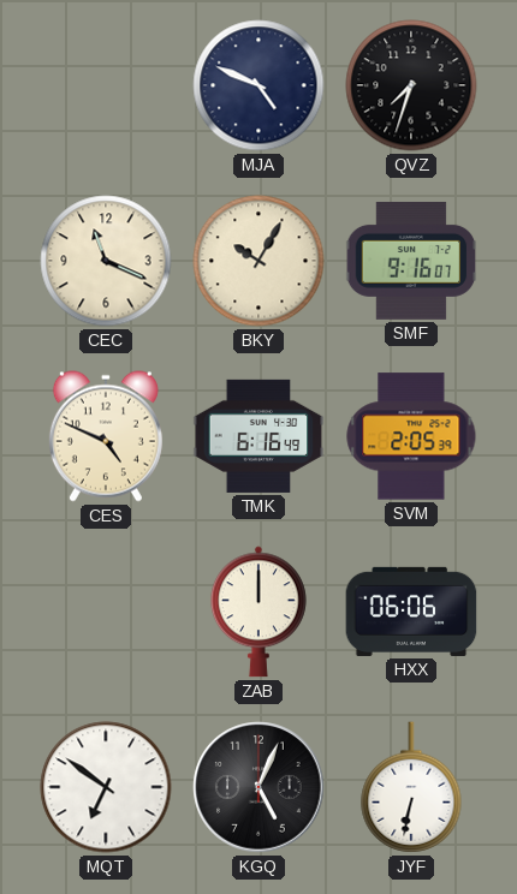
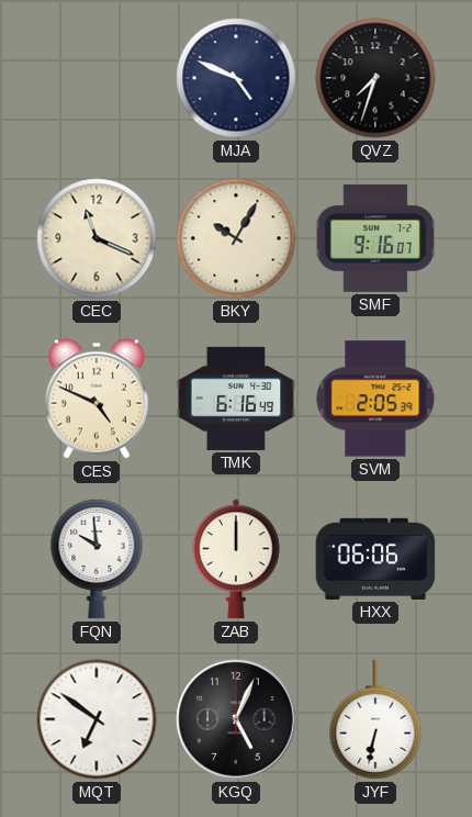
FQN: none -> 9:59 (97, 559)
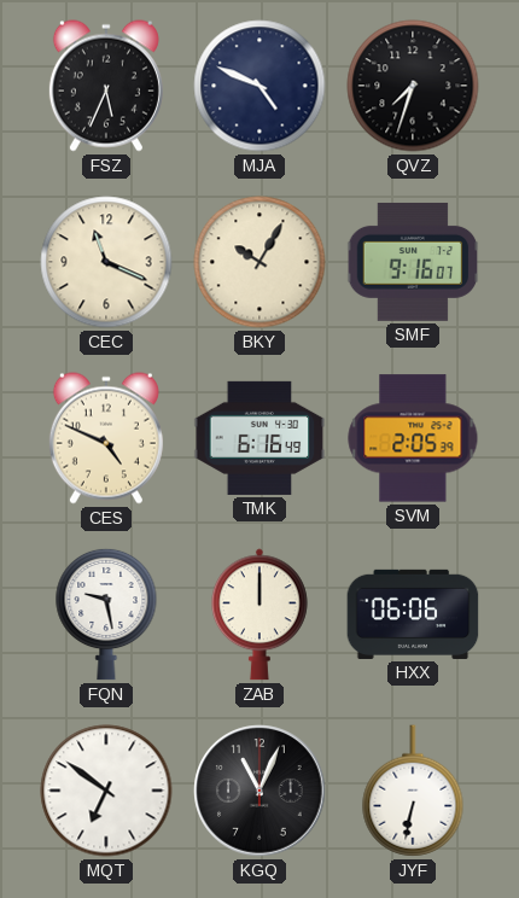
FSZ: none -> 5:34 (106, 86)
FQN: 9:59 -> 9:28 (106, 614)
KGQ: 5:04 -> 11:04 (259, 791)
